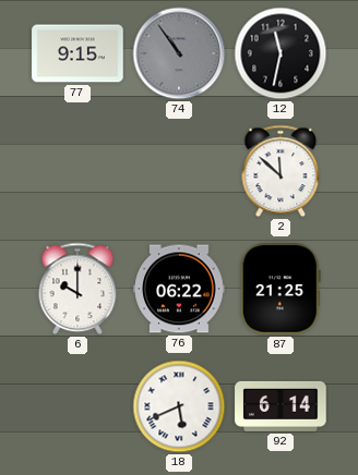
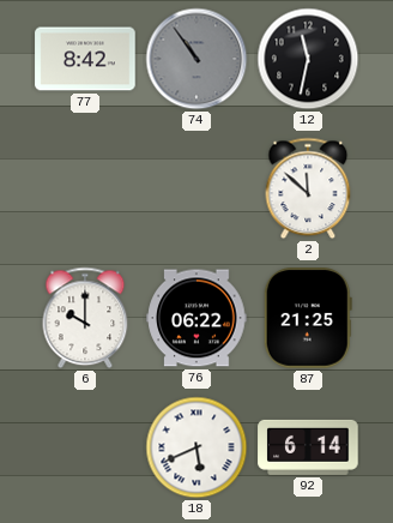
77: 9:15 -> 8:42 (85, 59)
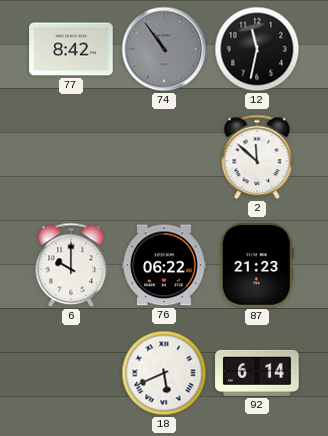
87: 21:25 -> 21:23 (257, 265)
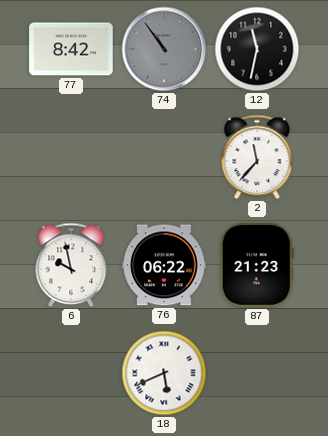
2: 11:52 -> 11:37 (257, 157)
6: 10:00 -> 9:58 (71, 265)
92: 6:14 -> none (257, 373)
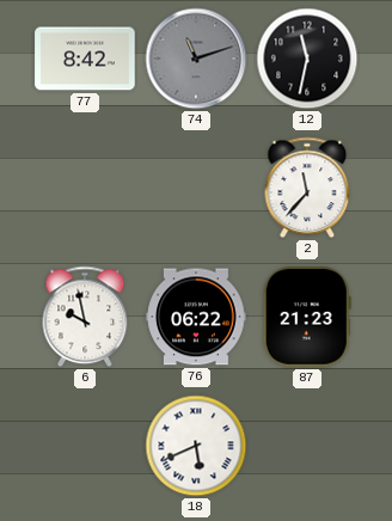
74: 10:54 -> 11:12 (196, 59)
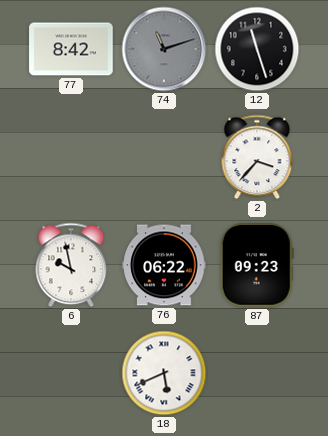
12: 11:32 -> 11:27 (257, 49)
2: 11:37 -> 3:37 (257, 157)
87: 21:23 -> 09:23 (257, 265)
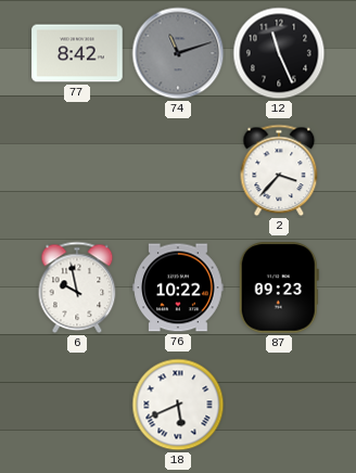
12: 11:27 -> 11:26 (279, 53)
76: 06:22 -> 10:22 (178, 287)
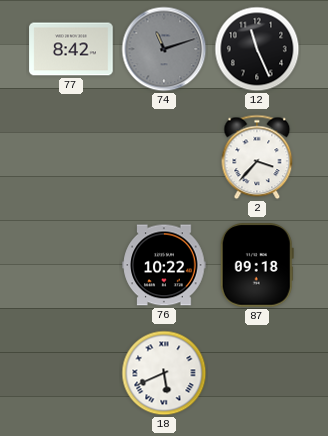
6: 9:58 -> none (77, 287)
87: 09:23 -> 09:18 (257, 265)
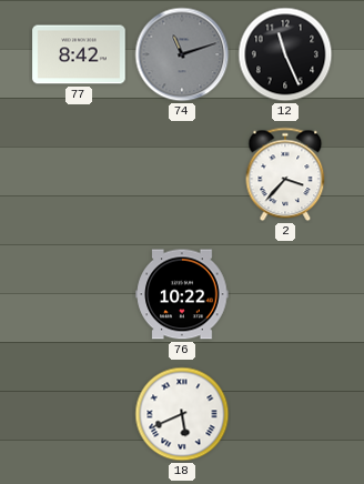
87: 09:18 -> none (257, 265)
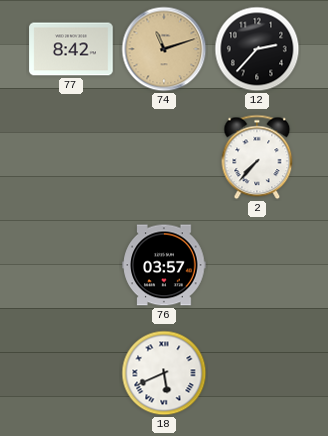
74 dial: grey -> champagne (164, 49)
12: 11:26 -> 2:37 (257, 49)
2: 3:37 -> 7:37 (257, 157)
76: 10:22 -> 03:57 (164, 265)
